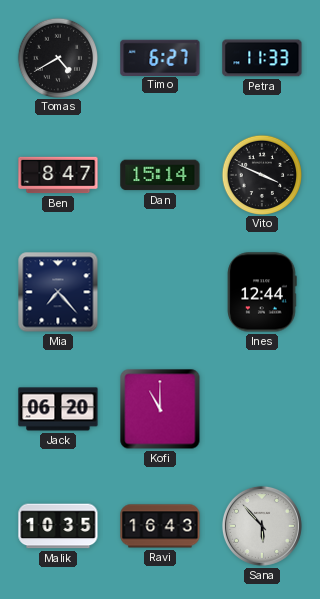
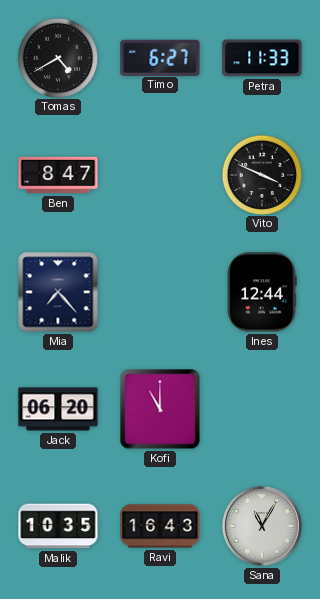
Dan: 15:14 -> none (160, 175)
Sana: 5:53 -> 11:05 (262, 526)
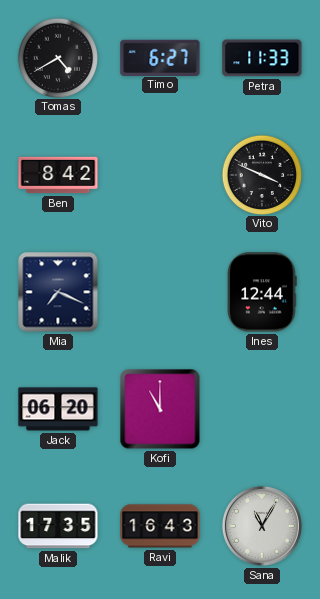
Ben: 8:47 -> 8:42 (58, 175)
Mia: 7:23 -> 7:19 (58, 292)
Malik: 10:35 -> 17:35 (58, 526)
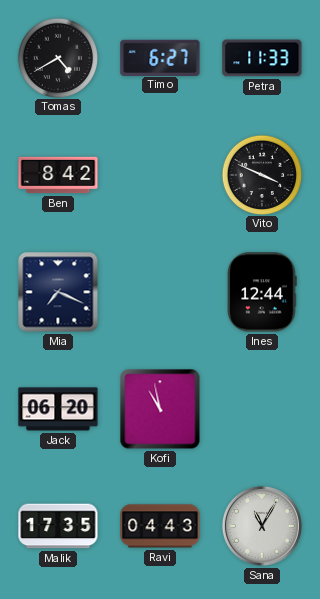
Kofi: 11:00 -> 10:58 (160, 409)
Ravi: 16:43 -> 04:43 (160, 526)
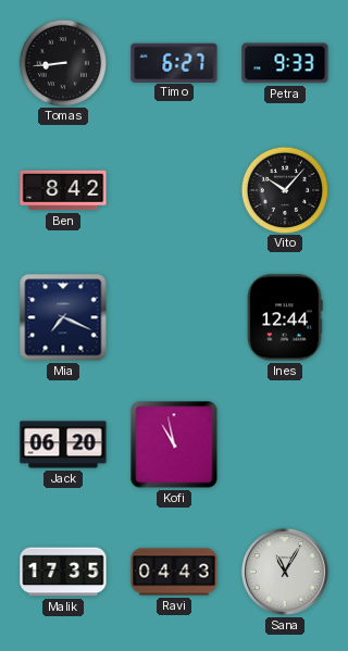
Tomas: 4:40 -> 8:44 (62, 62)
Petra: 11:33 -> 9:33 (285, 63)
Vito: 3:49 -> 10:07 (284, 189)
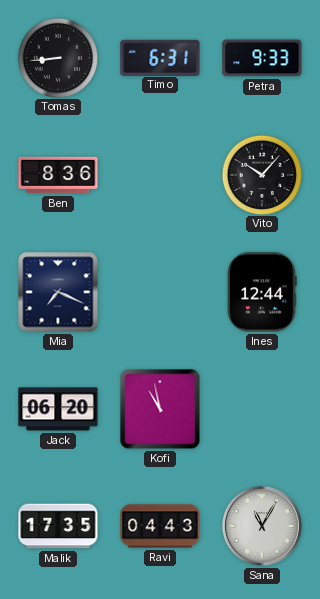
Timo: 6:27 -> 6:31 (160, 57)
Ben: 8:42 -> 8:36 (58, 175)
